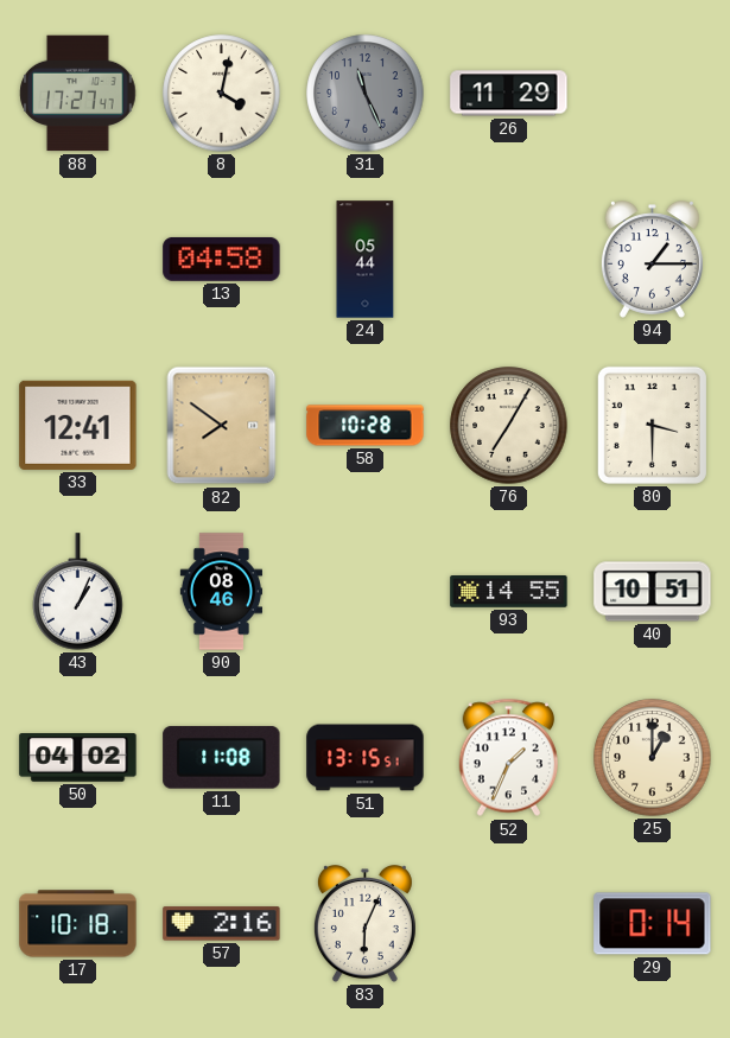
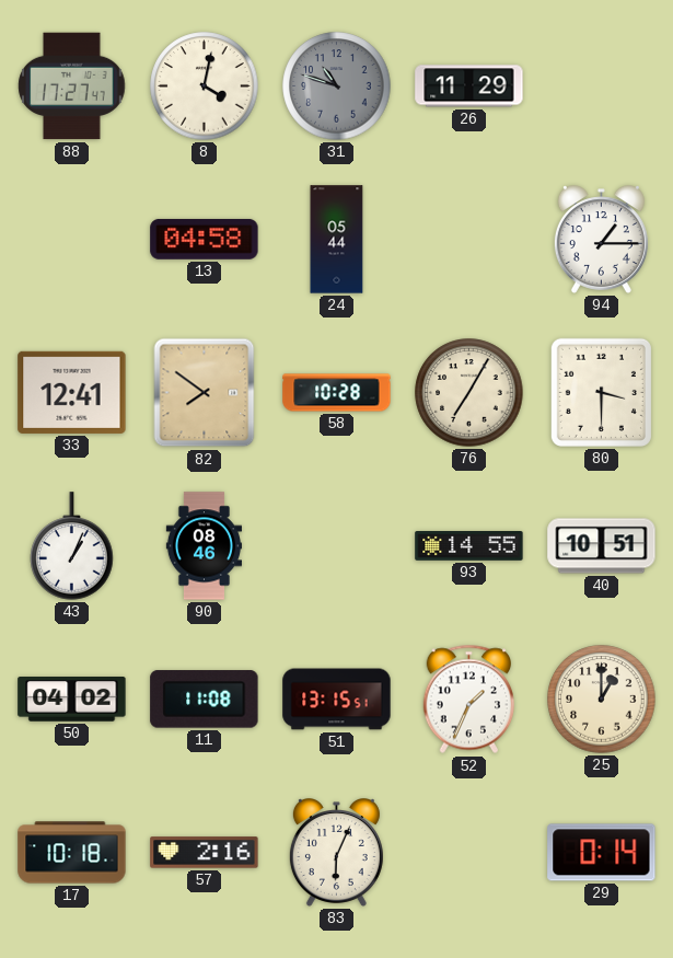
31: 11:26 -> 10:48 (337, 86)
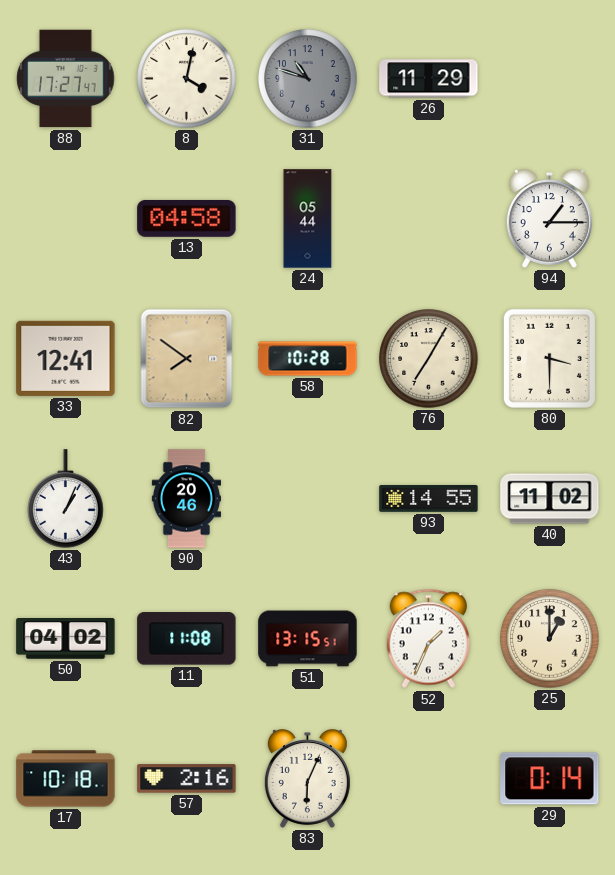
90: 08:46 -> 20:46 (186, 499)
40: 10:51 -> 11:02 (550, 499)
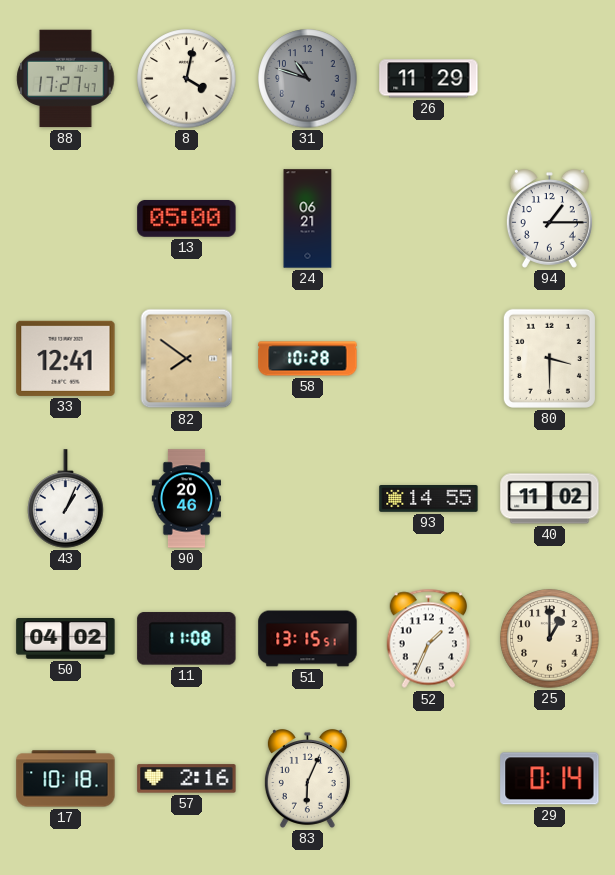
13: 04:58 -> 05:00 (187, 218)
24: 05:44 -> 06:21 (308, 219)
76: 7:05 -> none (429, 359)
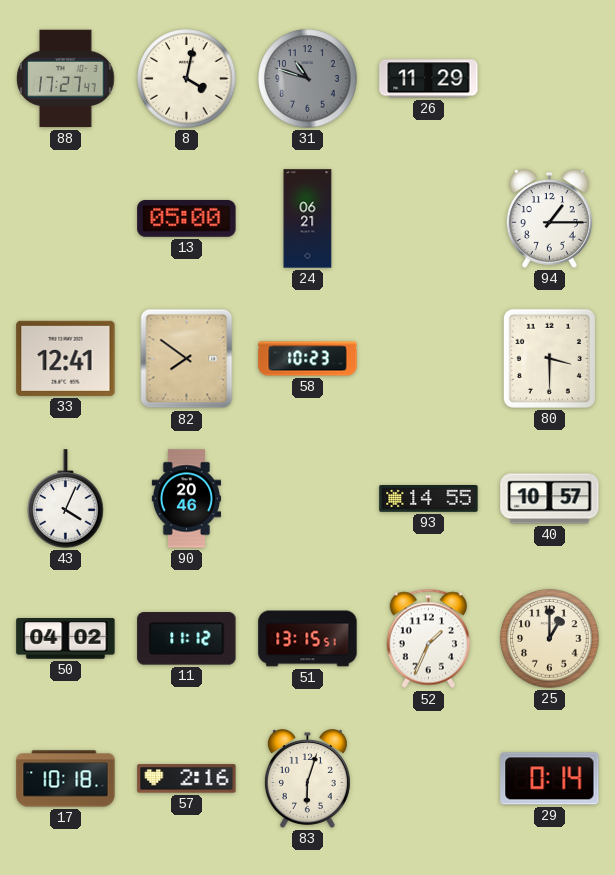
58: 10:28 -> 10:23 (308, 359)
43: 1:04 -> 4:04 (66, 499)
40: 11:02 -> 10:57 (550, 499)
11: 11:08 -> 11:12 (187, 639)
83: 6:04 -> 6:03 (307, 779)
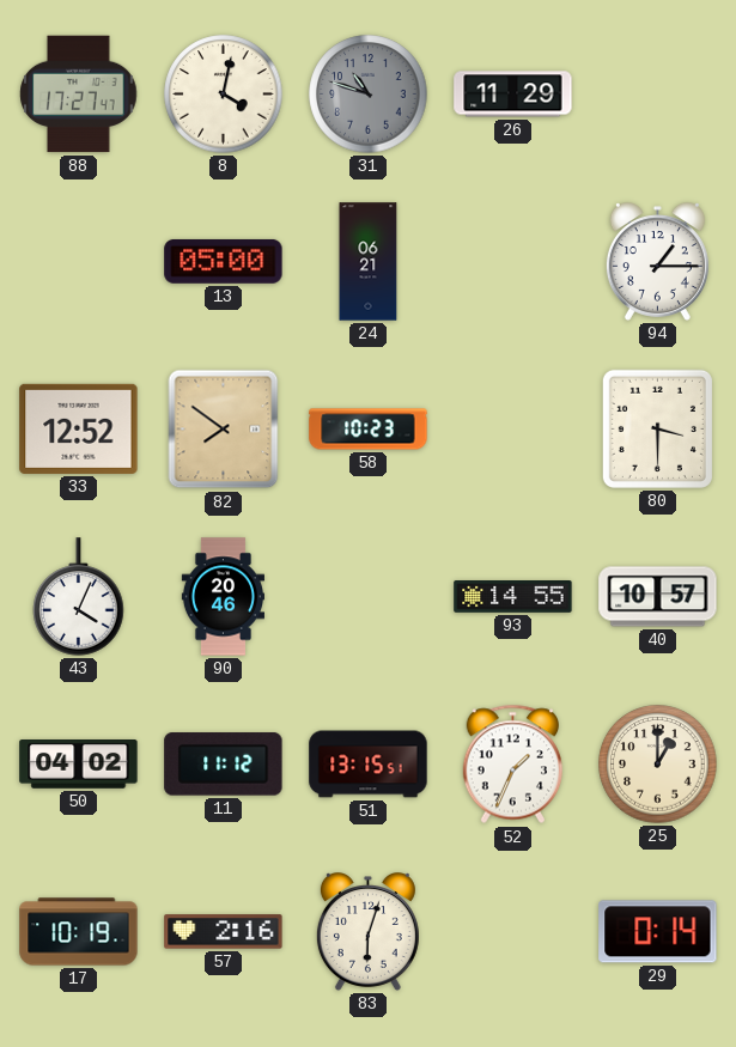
33: 12:41 -> 12:52 (79, 428)
17: 10:18 -> 10:19 (79, 932)
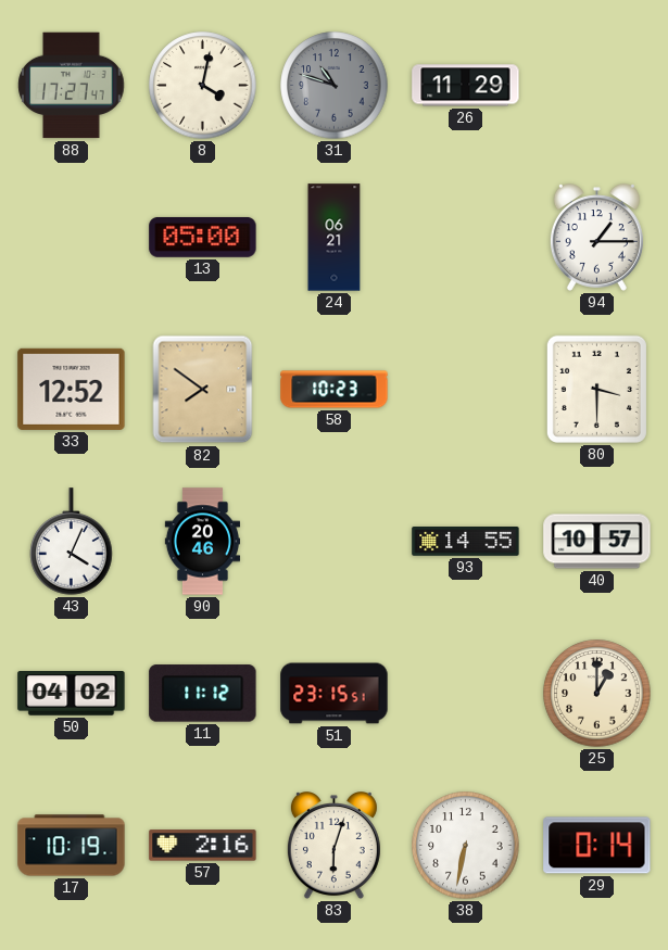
51: 13:15 -> 23:15 (335, 694)
52: 1:34 -> none (512, 765)
38: none -> 6:32 (466, 846)
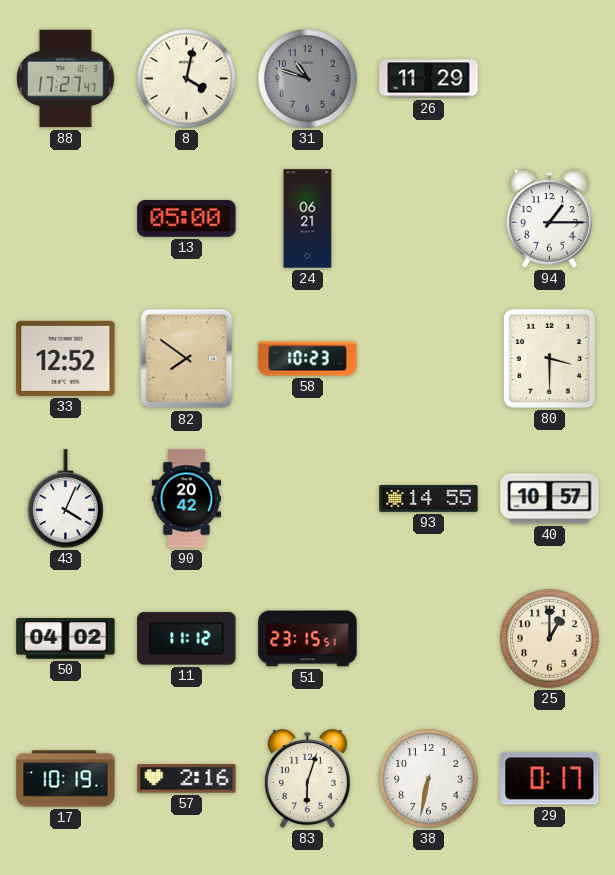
90: 20:46 -> 20:42 (186, 499)
29: 0:14 -> 0:17 (550, 779)
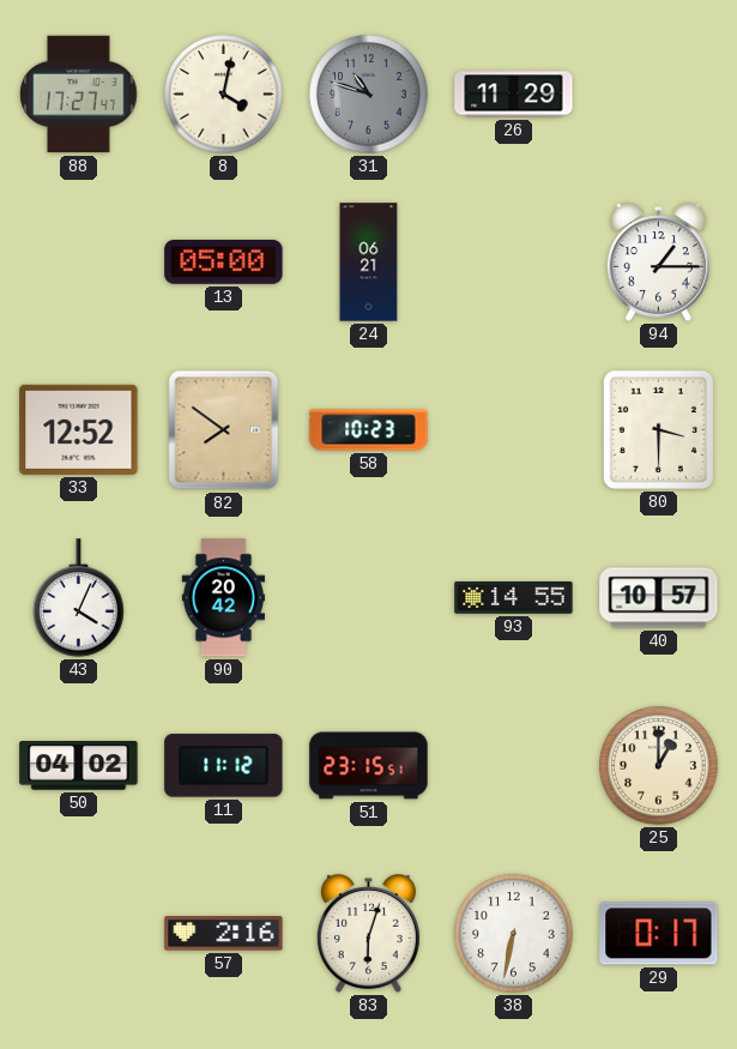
17: 10:19 -> none (66, 779)
